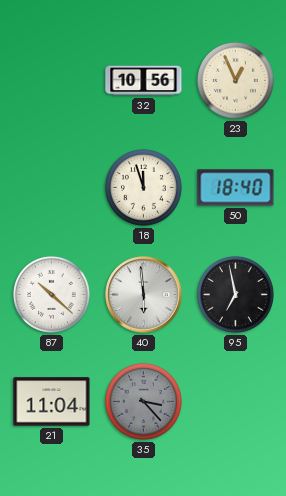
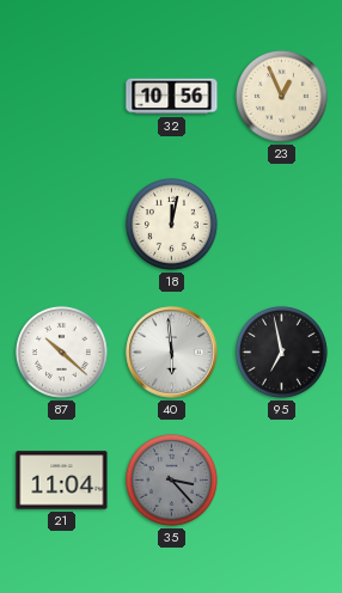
18: 11:57 -> 12:02 (171, 224)
50: 18:40 -> none (236, 188)
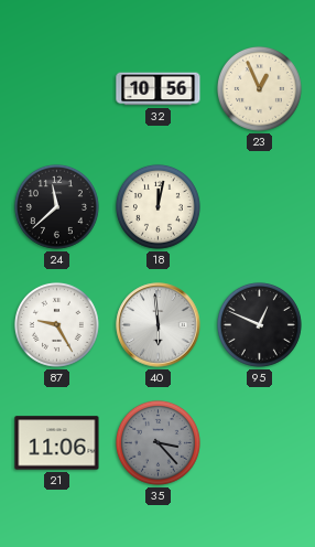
24: none -> 11:38 (56, 206)
87: 10:22 -> 9:25 (56, 324)
95: 6:58 -> 12:49 (259, 324)
21: 11:04 -> 11:06 (57, 443)
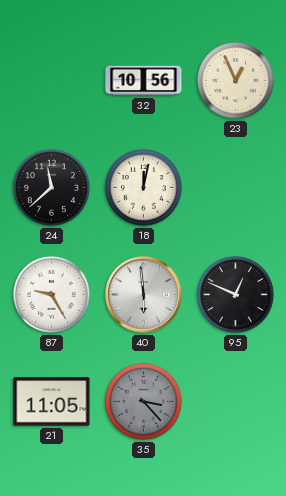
21: 11:06 -> 11:05 (52, 402)
